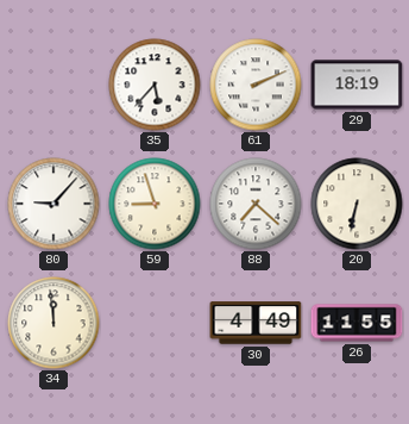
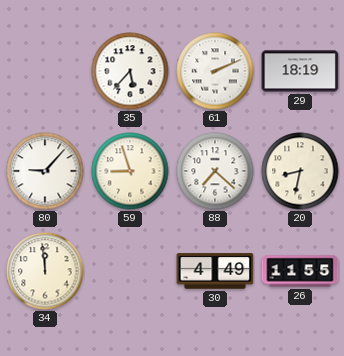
20: 6:32 -> 8:32 (300, 171)
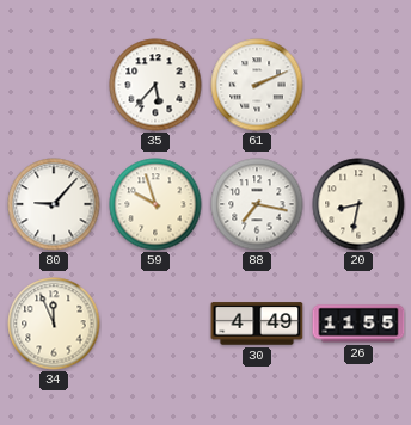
29: 18:19 -> none (300, 71)
59: 8:57 -> 9:57 (155, 204)
88: 7:22 -> 7:17 (257, 204)
34: 11:59 -> 11:56 (54, 324)
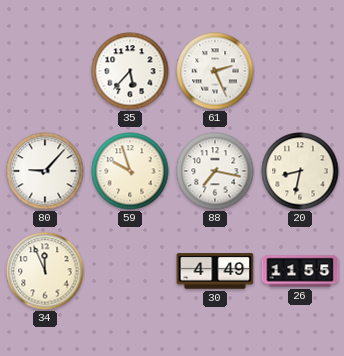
61: 2:11 -> 2:26 (215, 71)
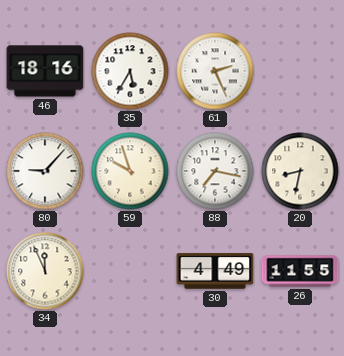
46: none -> 18:16 (45, 71)
35: 5:37 -> 5:35 (130, 71)
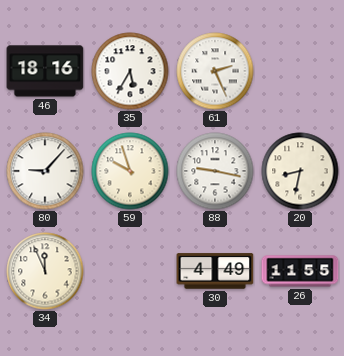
88: 7:17 -> 9:17 (215, 171)
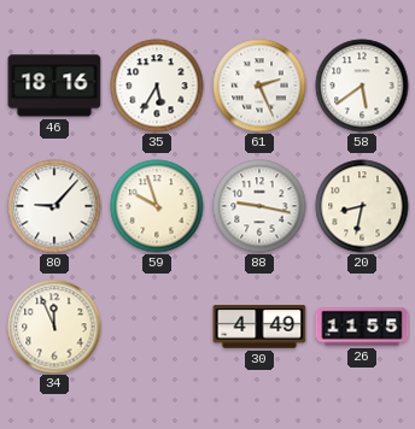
58: none -> 5:39 (362, 86)
